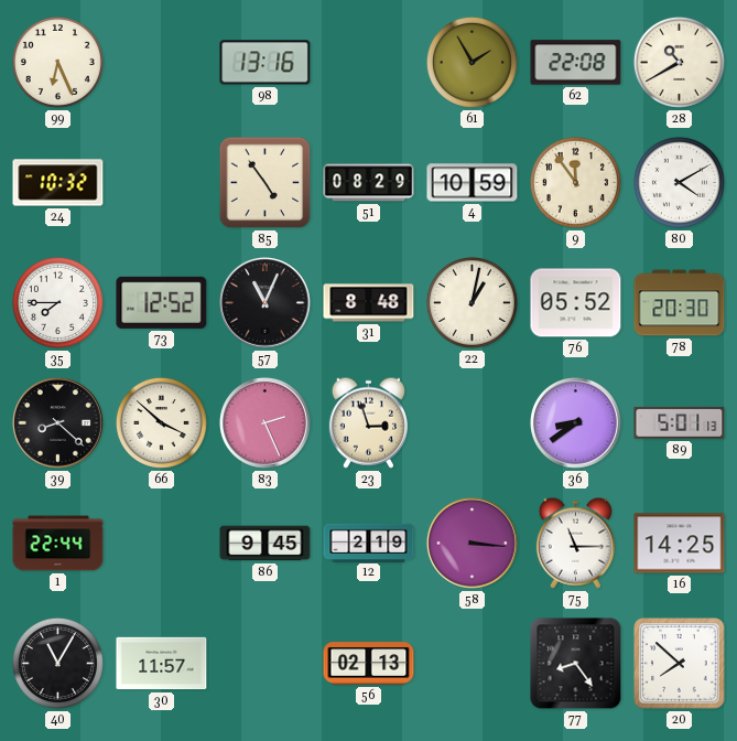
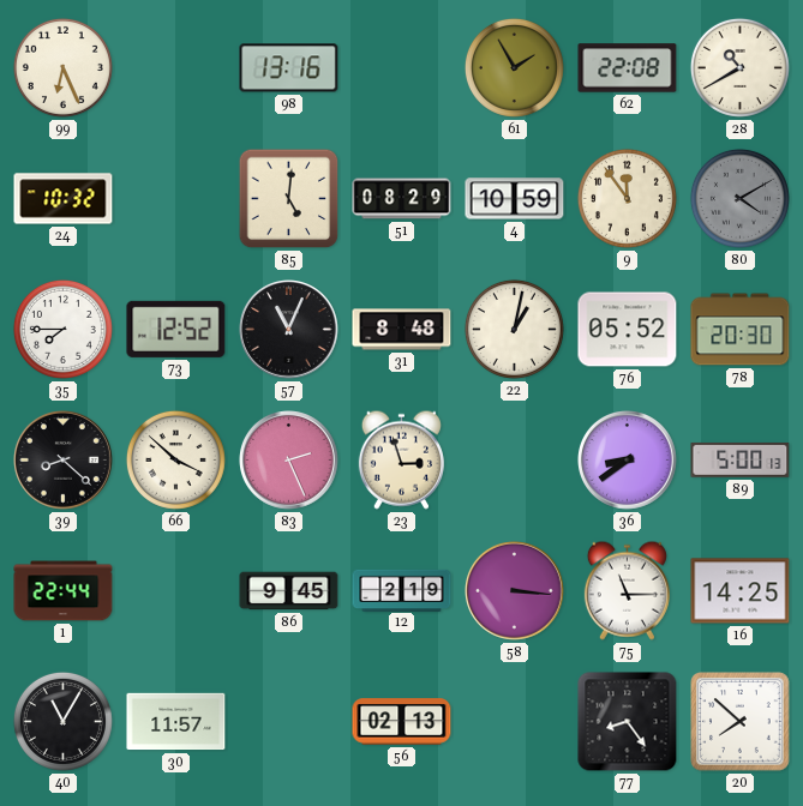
85: 4:54 -> 5:01 (289, 199)
80 dial: white -> grey (739, 198)
89: 5:01 -> 5:00 (741, 459)
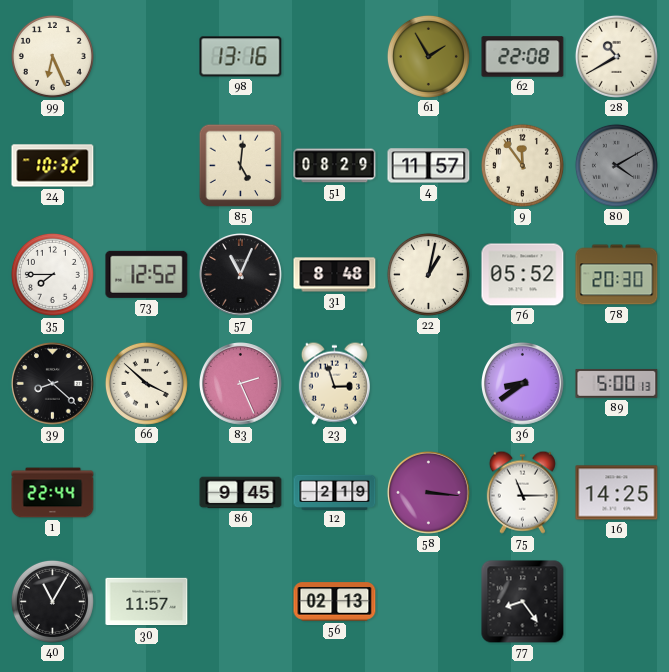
4: 10:59 -> 11:57 (429, 166)
20: 7:52 -> none (741, 722)
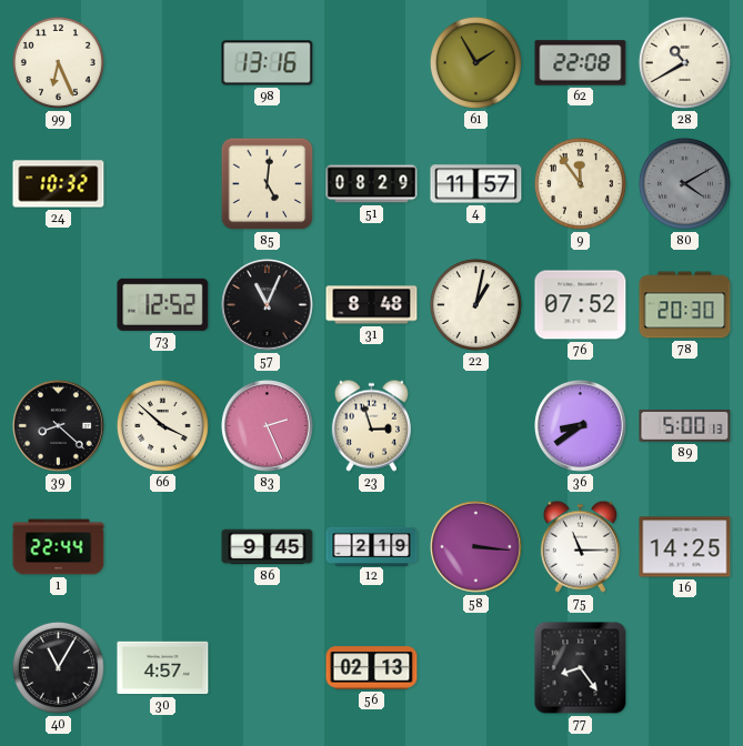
35: 7:45 -> none (52, 274)
76: 05:52 -> 07:52 (581, 305)
30: 11:57 -> 4:57 (163, 668)
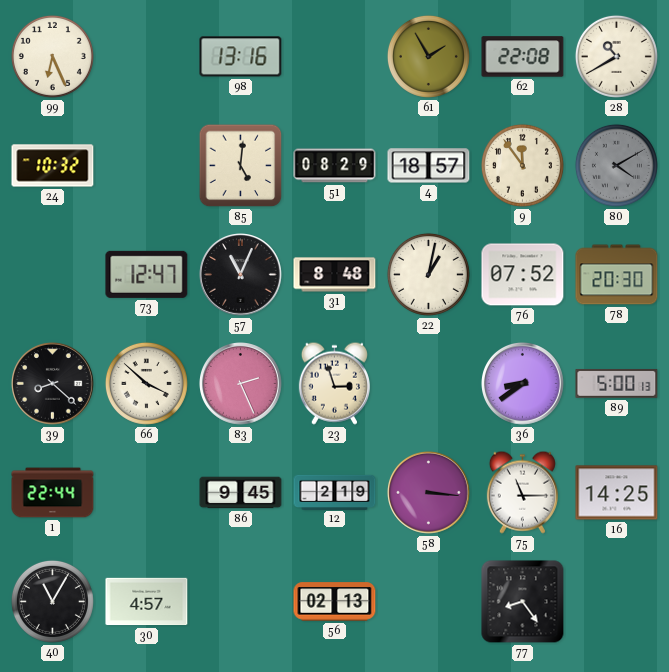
4: 11:57 -> 18:57 (429, 166)
73: 12:52 -> 12:47 (147, 274)
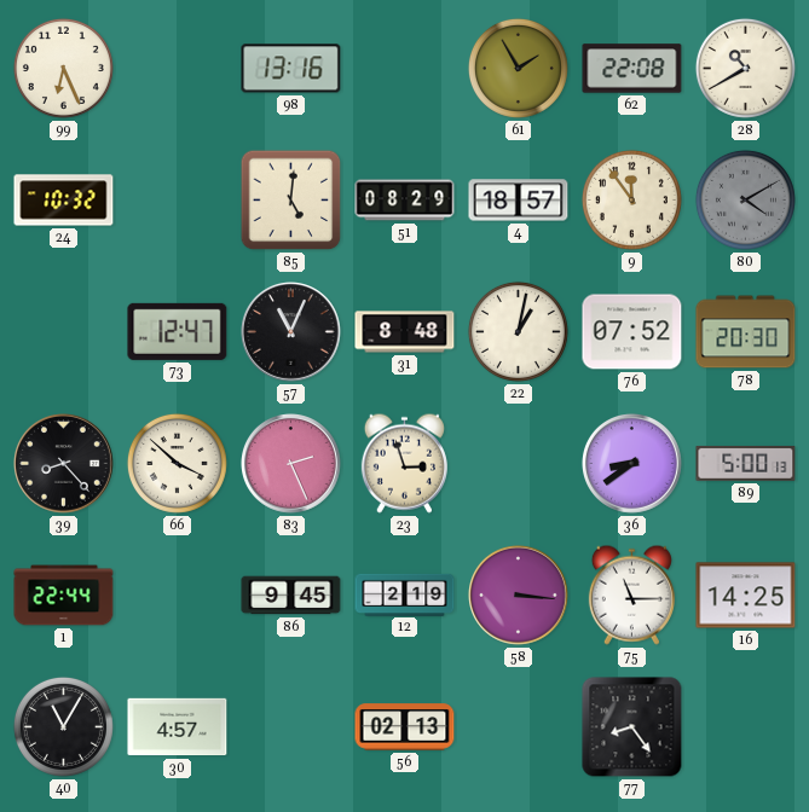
39: 8:22 -> 8:23 (64, 464)
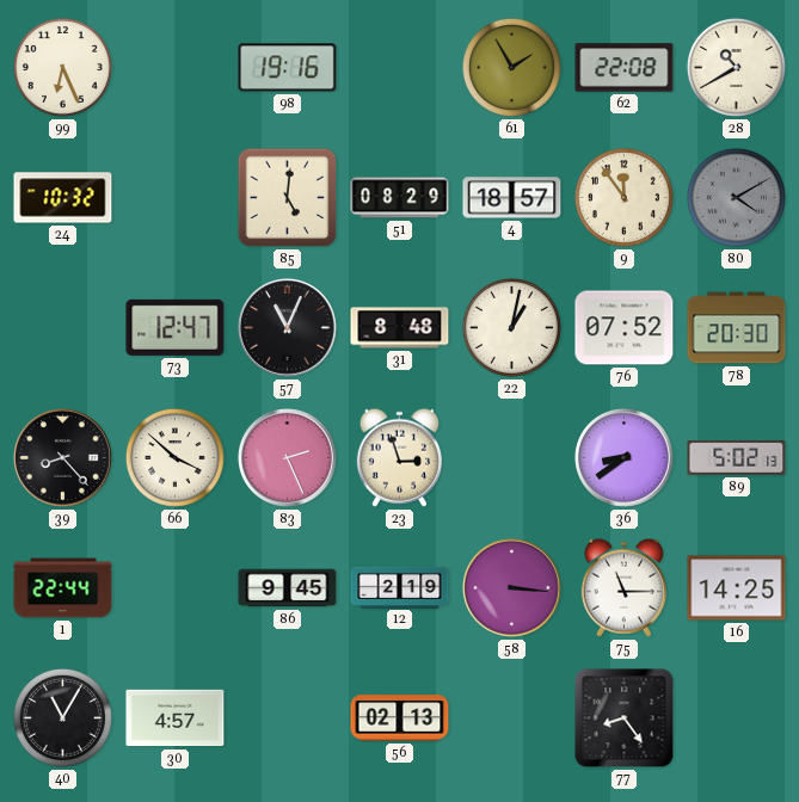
98: 13:16 -> 19:16 (288, 68)
89: 5:00 -> 5:02 (737, 457)
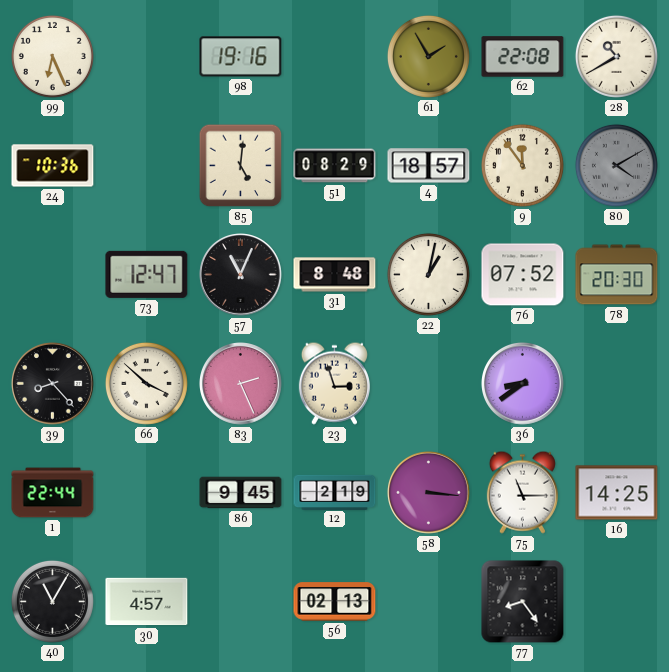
24: 10:32 -> 10:36 (53, 166)
89: 5:02 -> none (737, 457)
